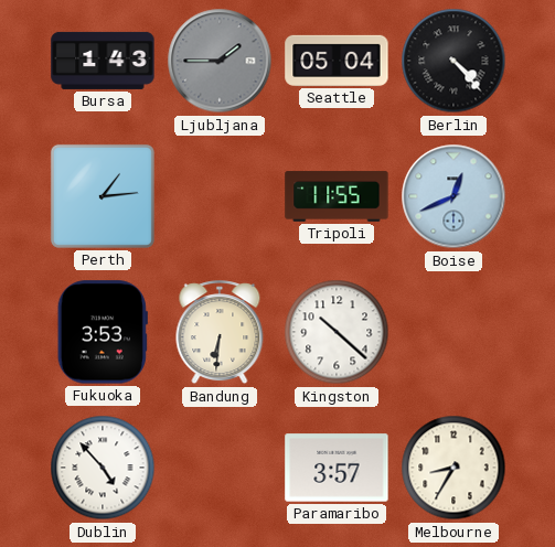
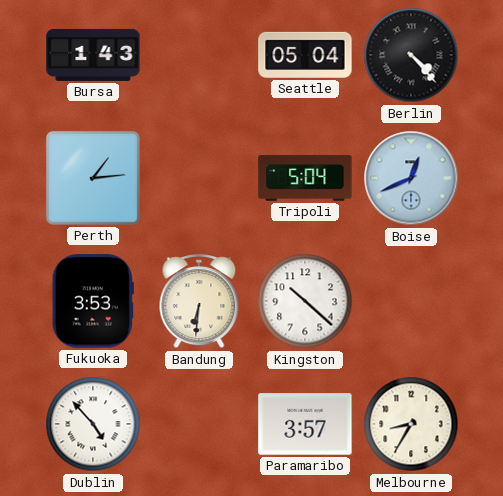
Ljubljana: 1:45 -> none (220, 61)
Tripoli: 11:55 -> 5:04 (305, 178)
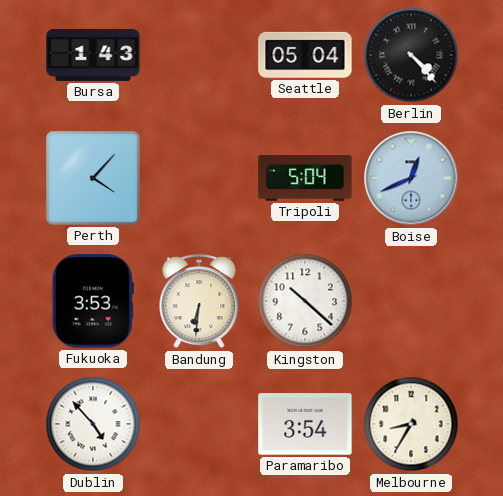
Perth: 1:14 -> 4:07 (93, 178)
Paramaribo: 3:57 -> 3:54 (305, 424)
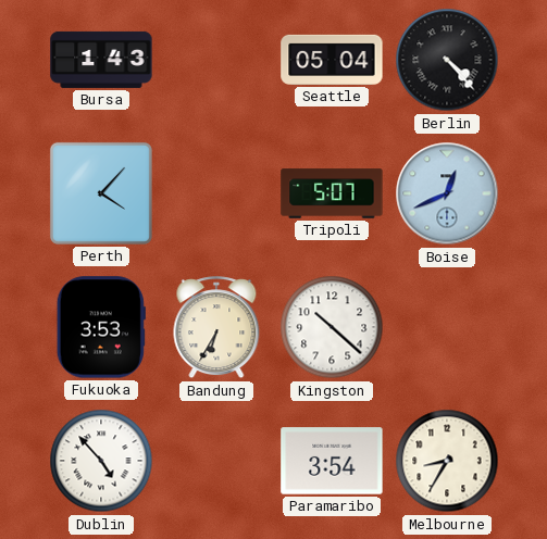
Tripoli: 5:04 -> 5:07 (332, 193)
Bandung: 6:31 -> 6:35 (216, 328)
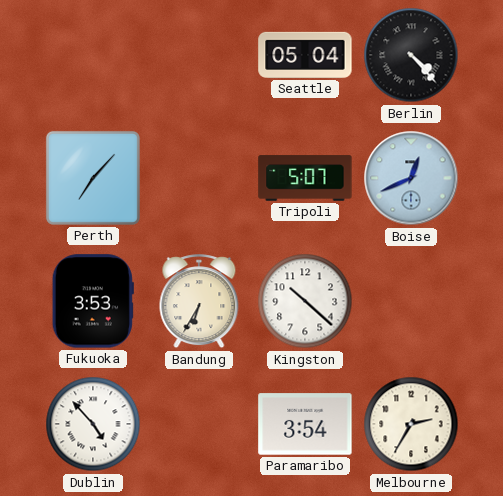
Bursa: 1:43 -> none (101, 60)
Perth: 4:07 -> 7:07 (93, 178)
Melbourne: 8:35 -> 2:35 (411, 424)
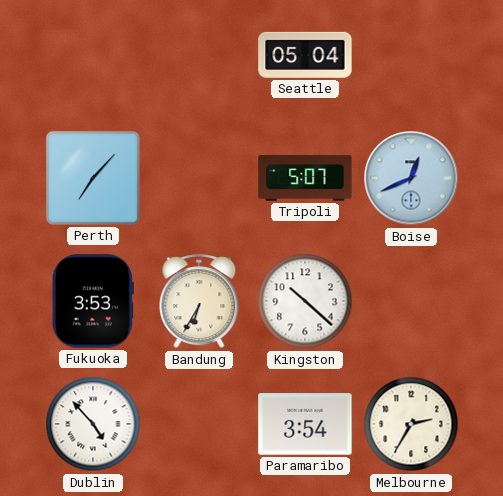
Berlin: 4:23 -> none (411, 55)
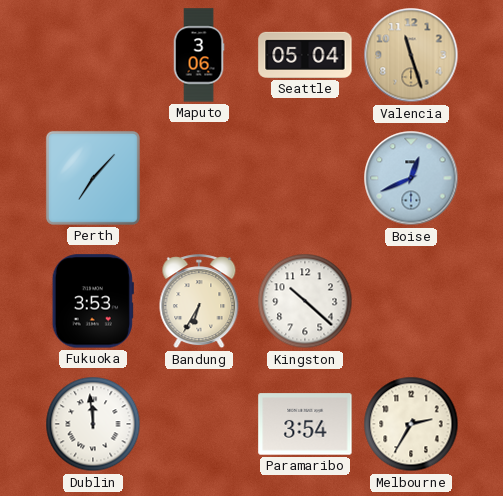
Maputo: none -> 3:06 (199, 55)
Valencia: none -> 11:27 (411, 55)
Tripoli: 5:07 -> none (305, 178)
Dublin: 4:53 -> 11:59 (93, 424)
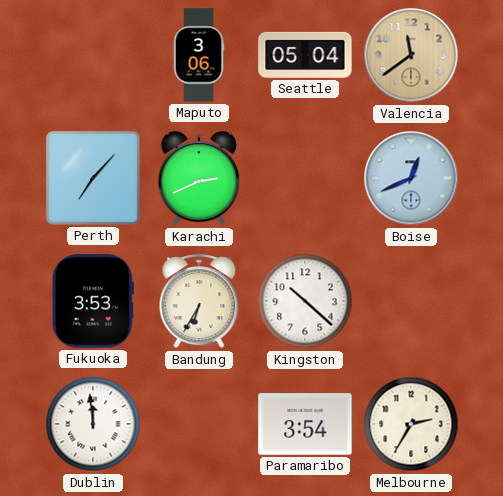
Valencia: 11:27 -> 11:39 (411, 55)
Karachi: none -> 2:41 (198, 179)
